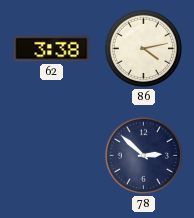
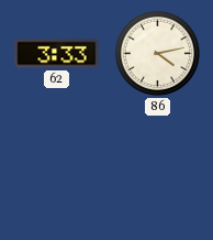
62: 3:38 -> 3:33 (57, 54)
78: 2:52 -> none (143, 155)
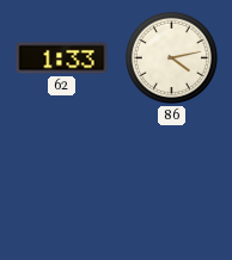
62: 3:33 -> 1:33 (62, 58)
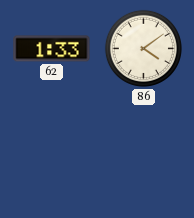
86: 4:13 -> 4:09 (143, 48)
